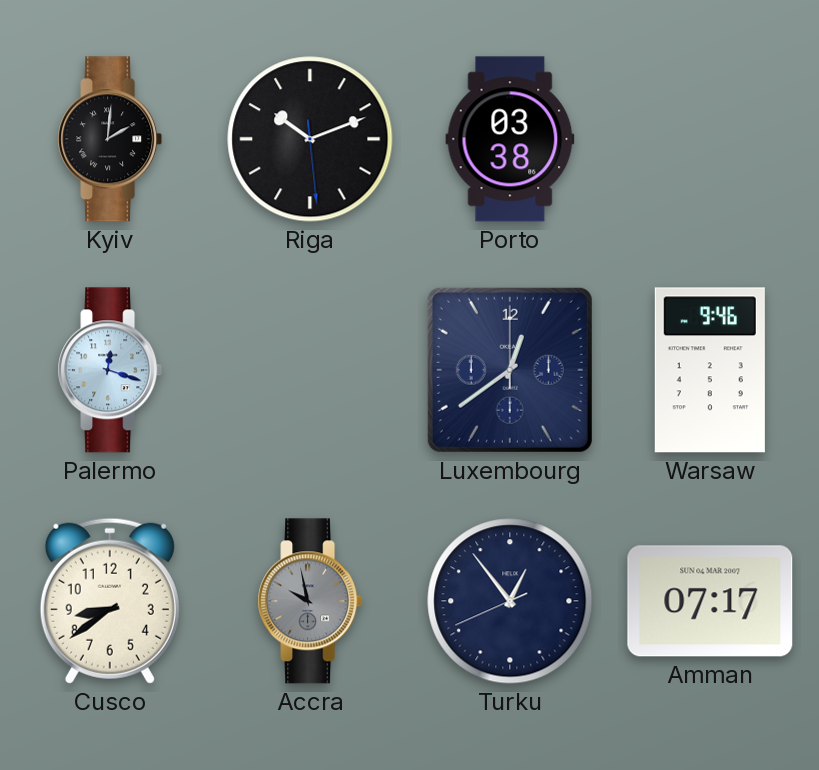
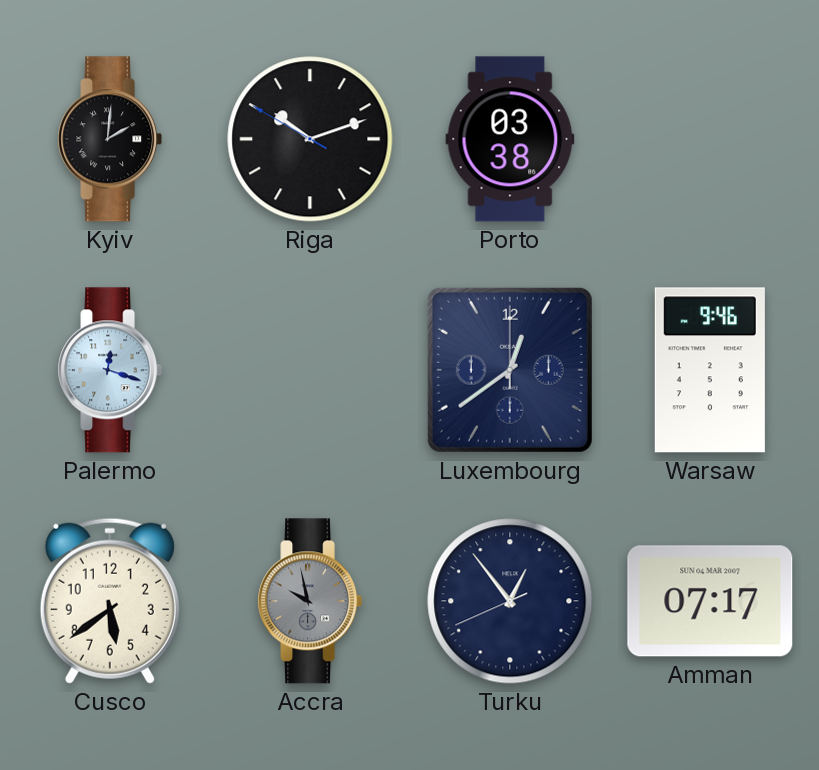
Riga: 10:11:29 -> 10:11:50 (310, 139)
Cusco: 8:39 -> 5:39 (110, 601)
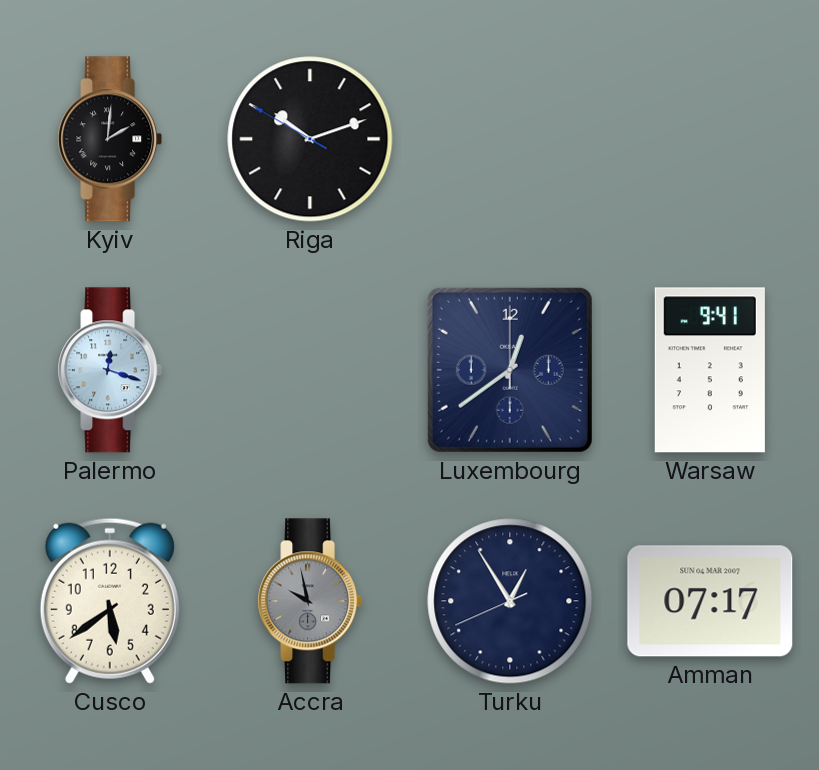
Porto: 03:38 -> none (510, 139)
Warsaw: 9:46 -> 9:41 (710, 370)
Turku: 12:53 -> 12:54 (510, 601)
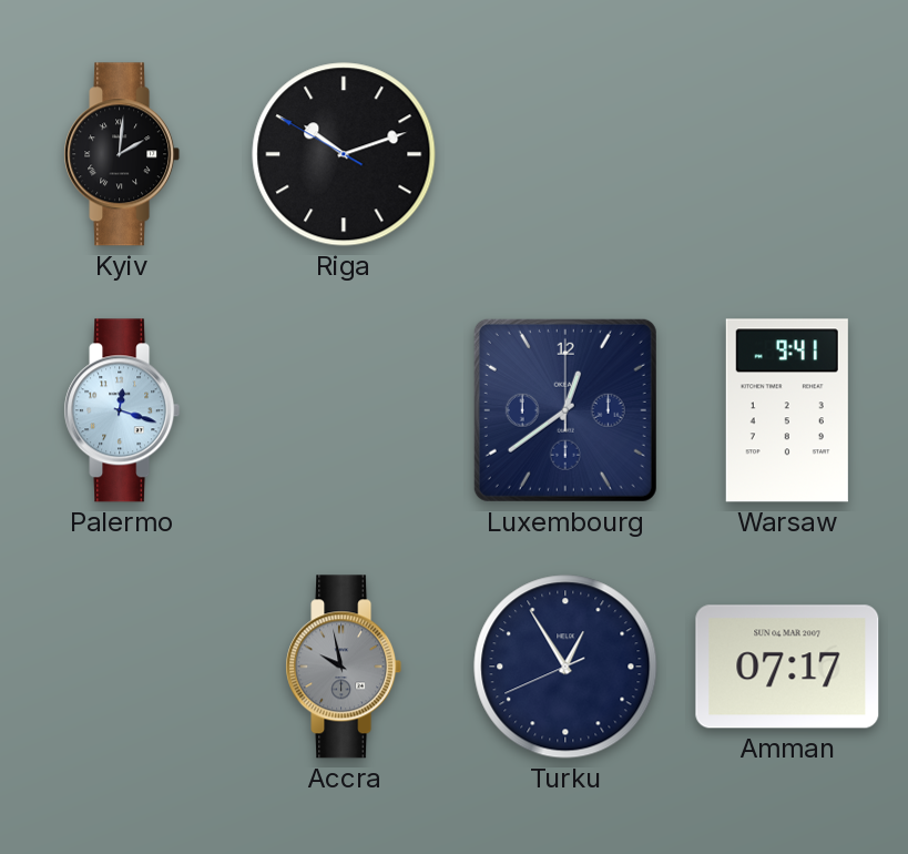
Cusco: 5:39 -> none (110, 601)
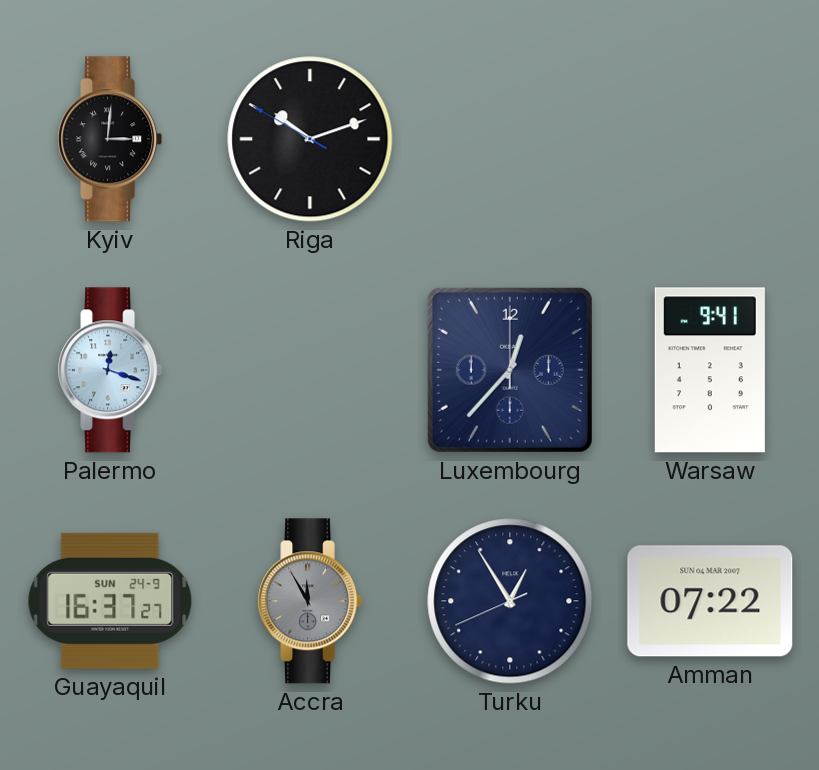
Kyiv: 2:01 -> 3:01 (110, 139)
Luxembourg: 12:39 -> 12:37 (510, 370)
Guayaquil: none -> 16:37 (110, 601)
Accra: 9:58 -> 11:55 (310, 601)
Amman: 07:17 -> 07:22 (710, 601)
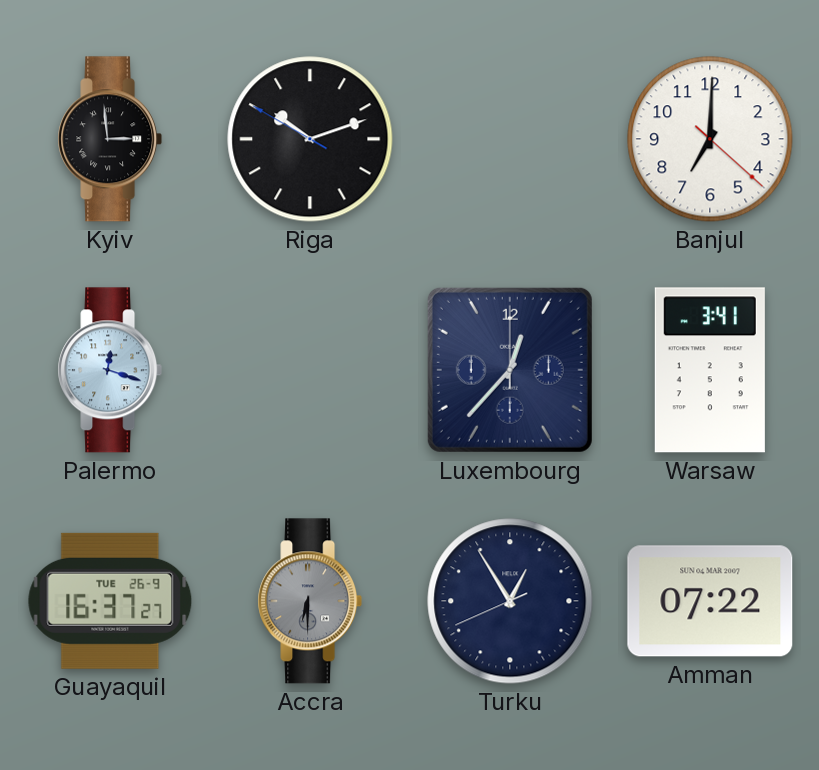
Kyiv: 3:01 -> 2:59 (110, 139)
Banjul: none -> 7:00 (710, 139)
Warsaw: 9:41 -> 3:41 (710, 370)
Guayaquil date: SUN 24-9 -> TUE 26-9 (110, 601)
Accra: 11:55 -> 6:30 (310, 601)
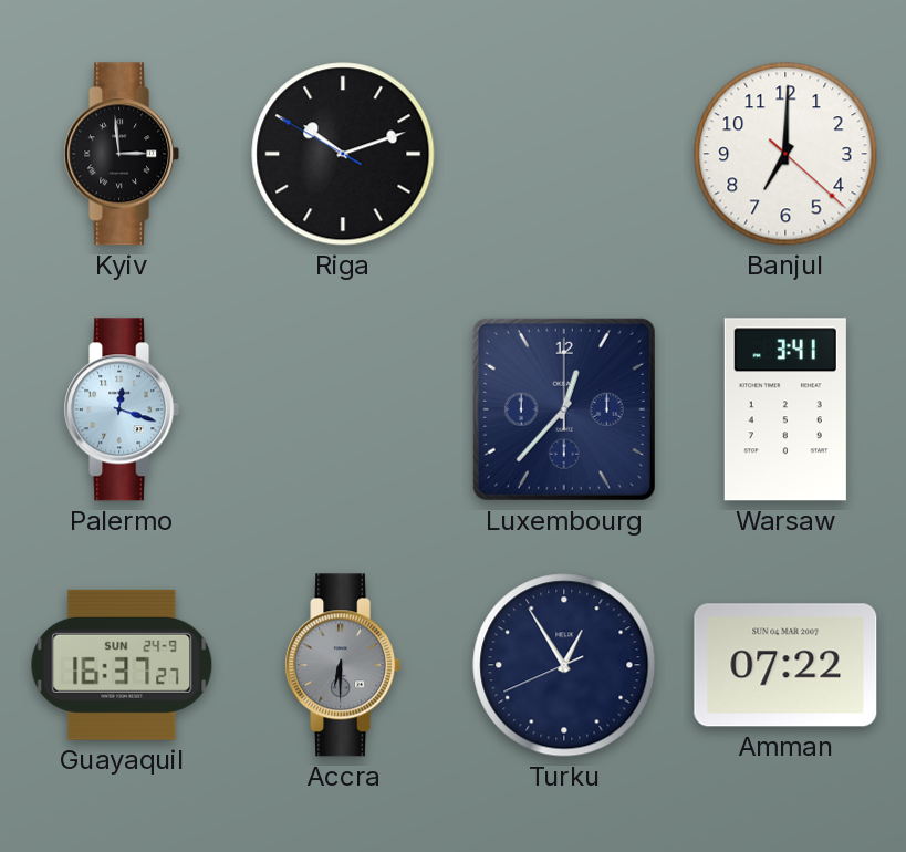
Guayaquil date: TUE 26-9 -> SUN 24-9 (122, 665)
